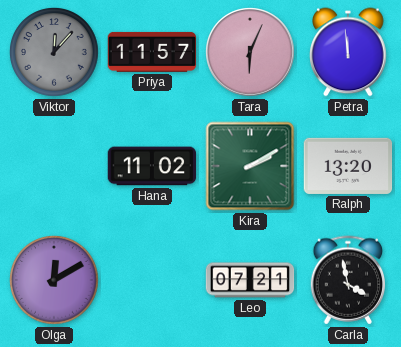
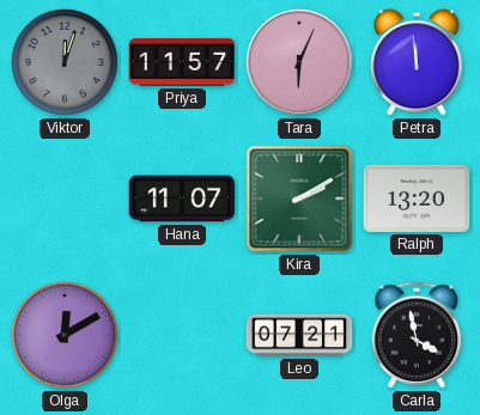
Viktor: 12:07 -> 12:03 (66, 63)
Hana: 11:02 -> 11:07 (182, 199)
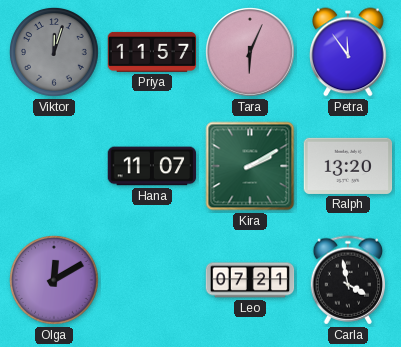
Petra: 11:59 -> 11:54 (348, 52)
